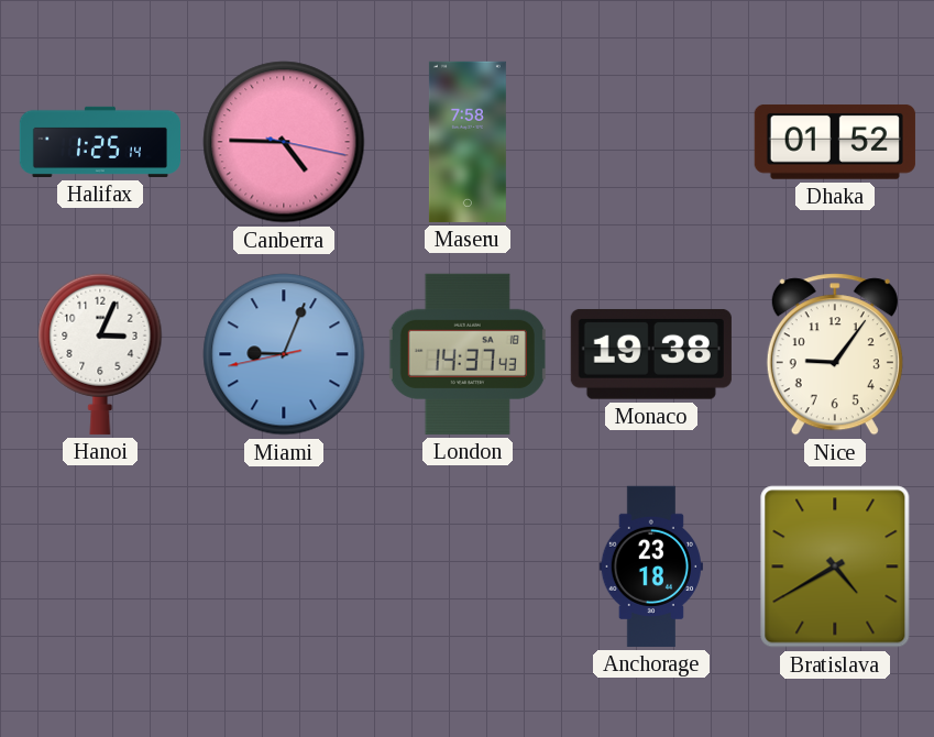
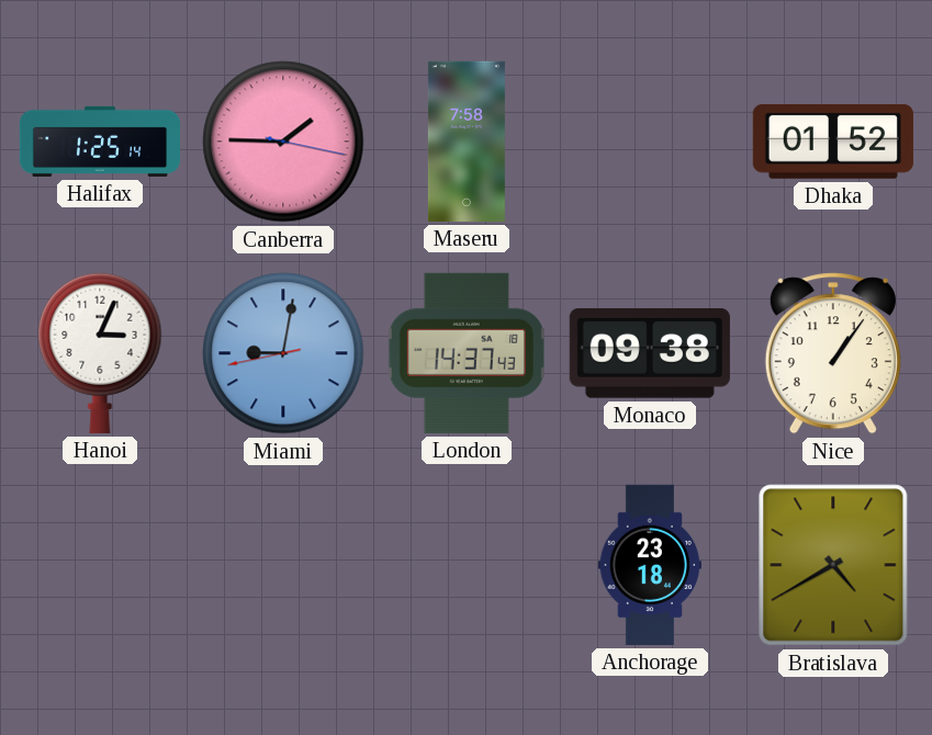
Canberra: 4:45 -> 1:45 (283, 142)
Miami: 9:03 -> 9:01 (283, 353)
Monaco: 19:38 -> 09:38 (650, 353)
Nice: 9:06 -> 1:06 (833, 353)
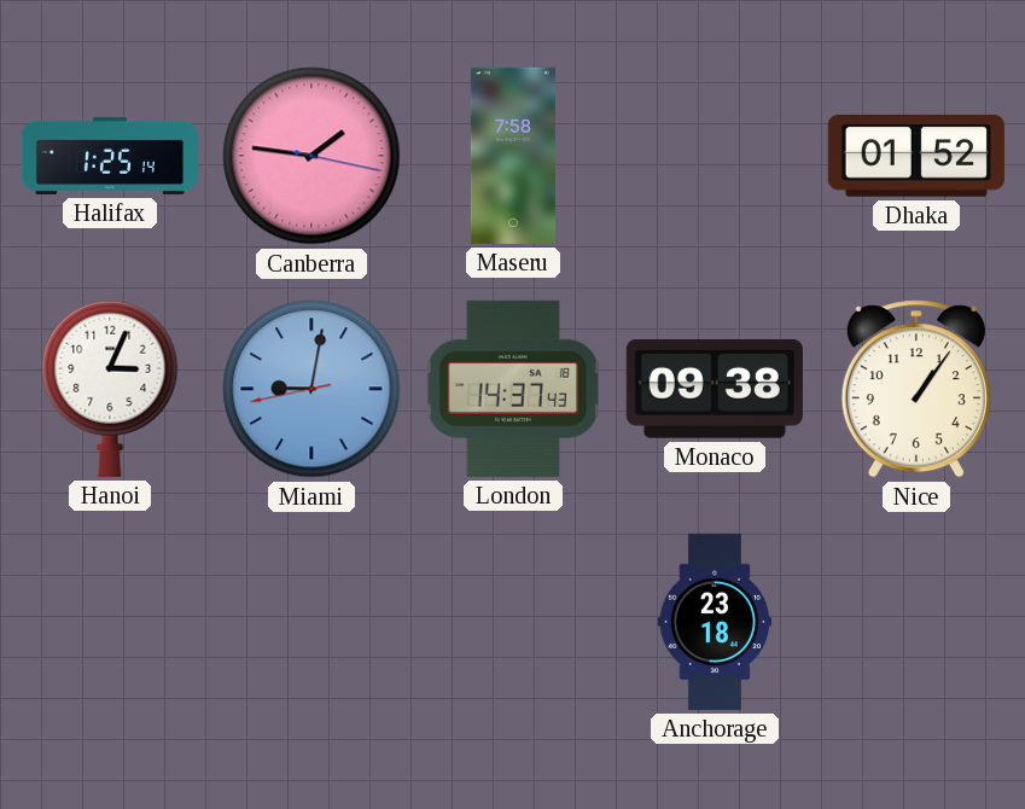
Canberra: 1:45 -> 1:46 (311, 156)
Bratislava: 4:40 -> none (833, 565)
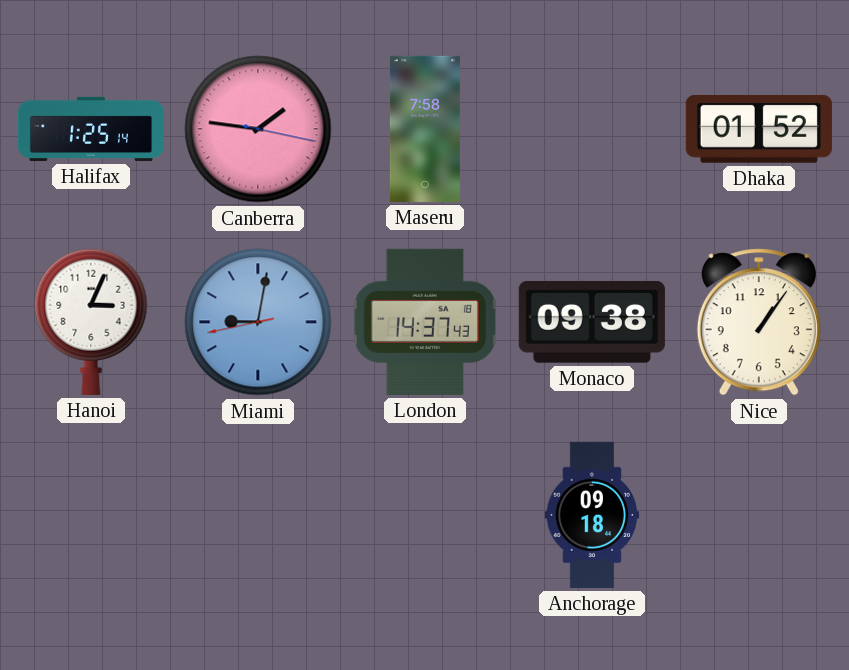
Anchorage: 23:18 -> 09:18 (592, 515)
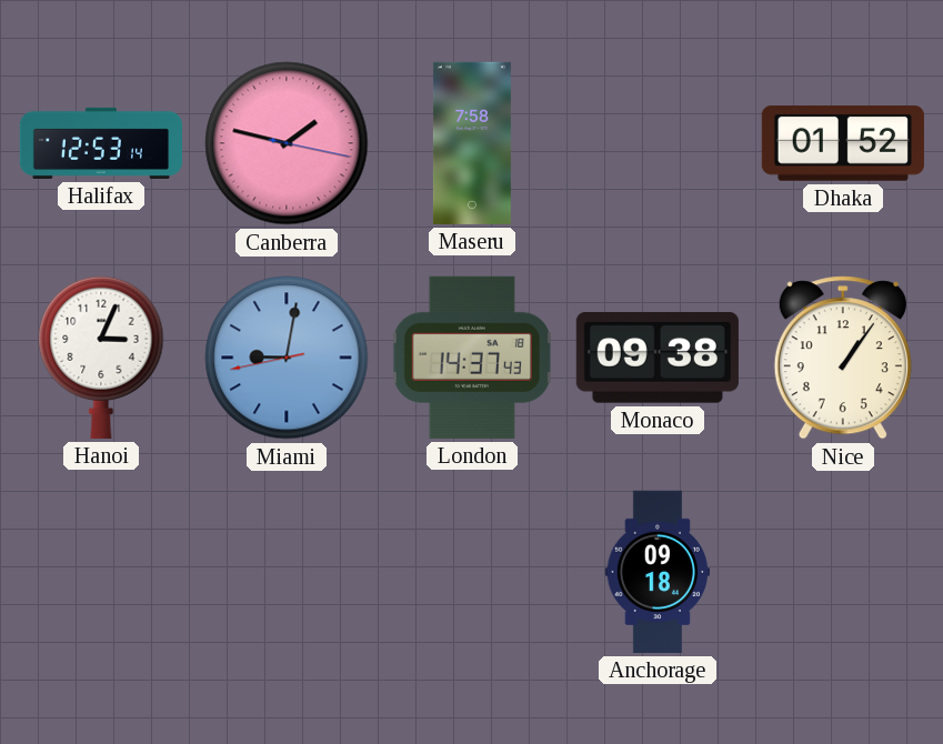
Halifax: 1:25 -> 12:53 (100, 143)
Canberra: 1:46 -> 1:47 (287, 143)
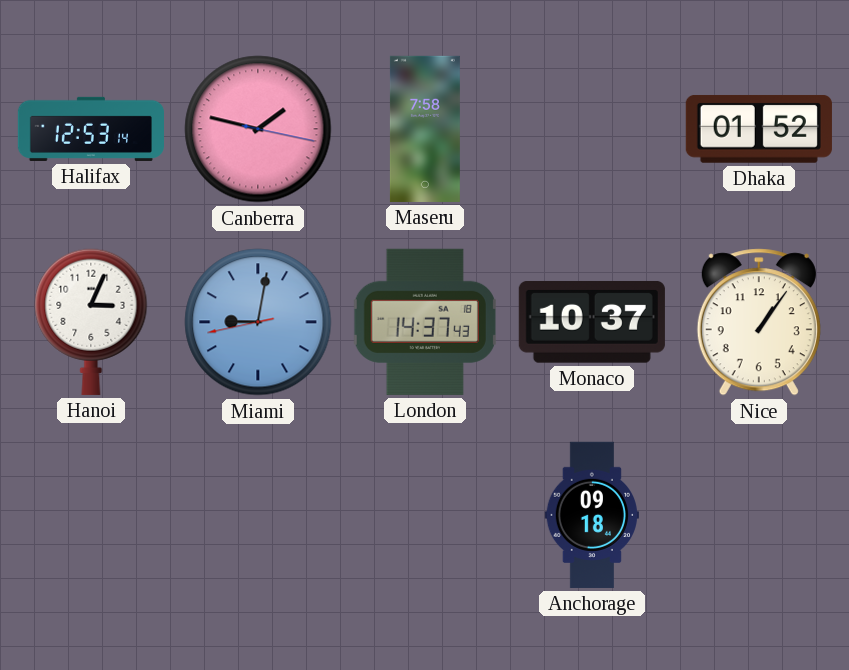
Monaco: 09:38 -> 10:37 (592, 322)
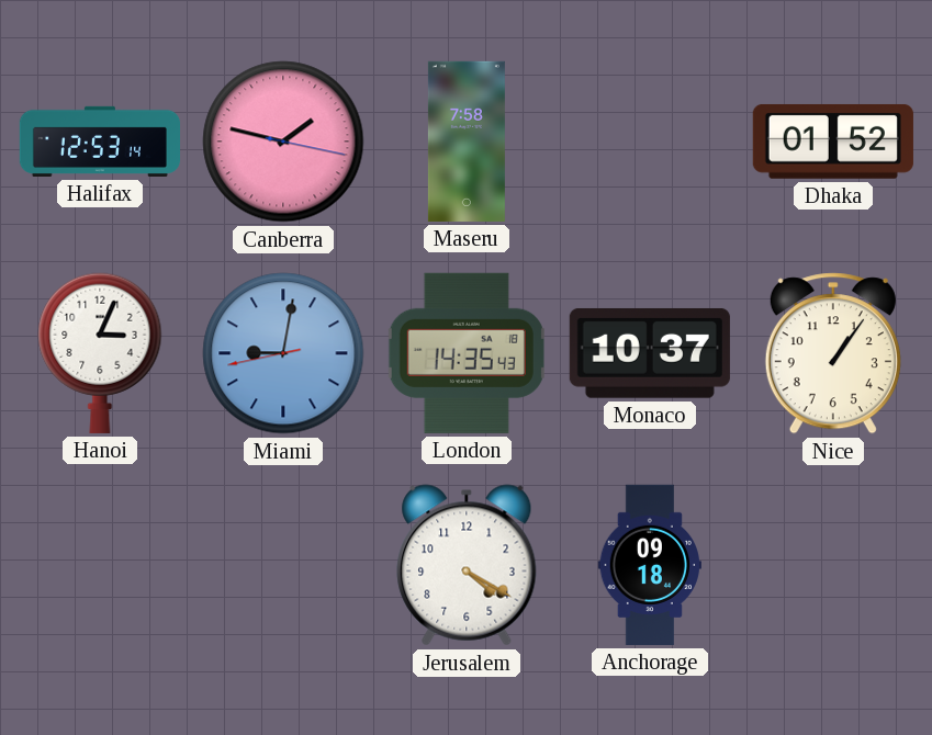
London: 14:37 -> 14:35 (467, 353)
Jerusalem: none -> 4:20 (467, 565)
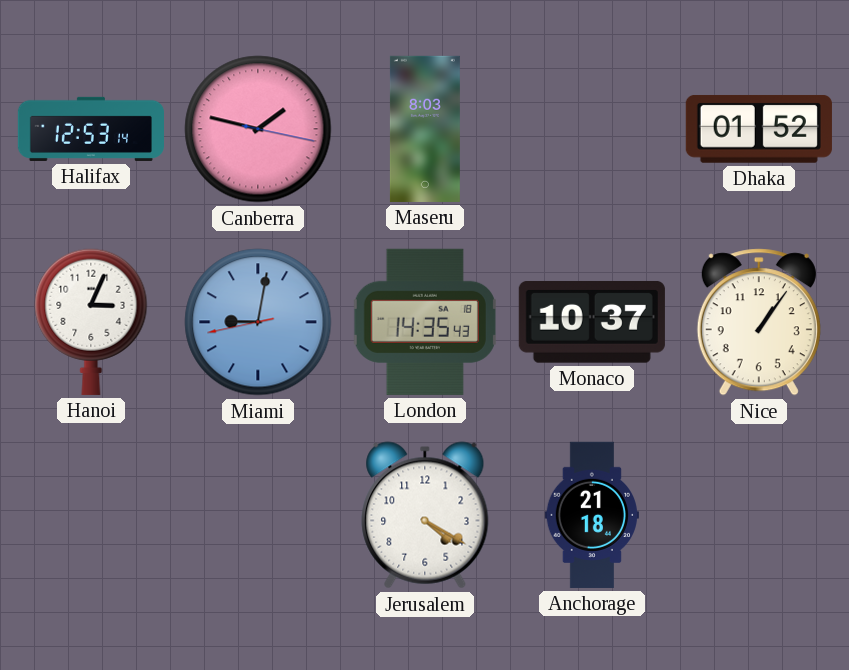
Maseru: 7:58 -> 8:03 (425, 129)
Anchorage: 09:18 -> 21:18 (592, 515)
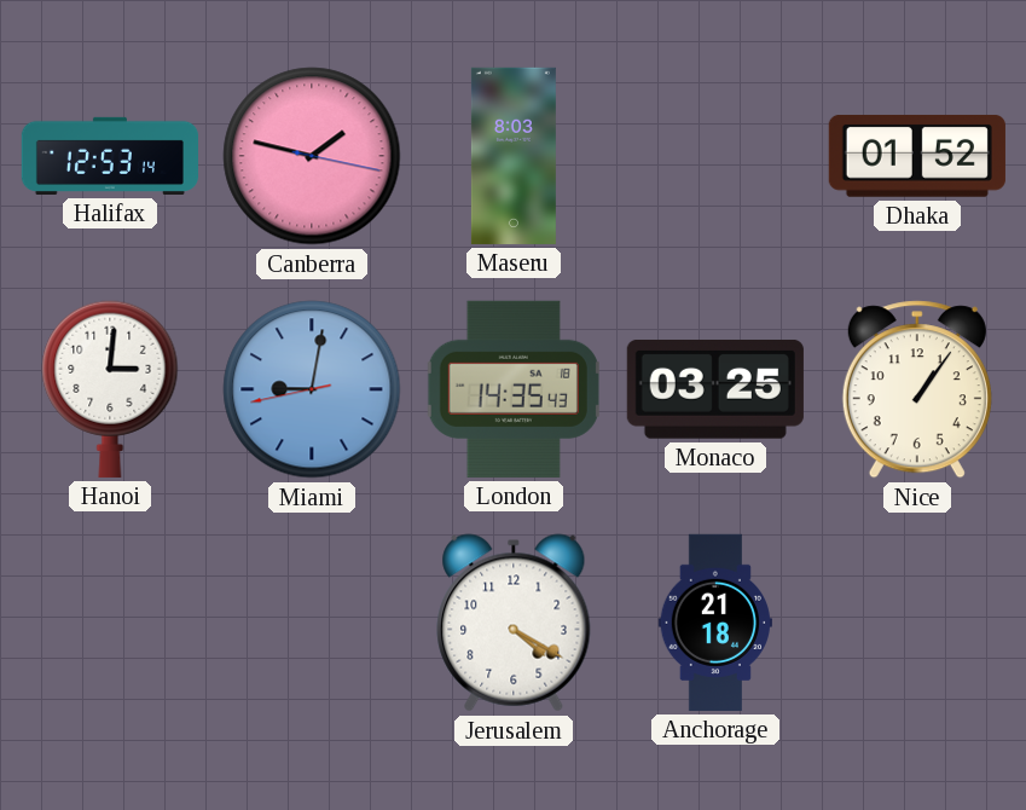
Hanoi: 3:04 -> 3:01 (110, 389)
Monaco: 10:37 -> 03:25 (715, 389)
